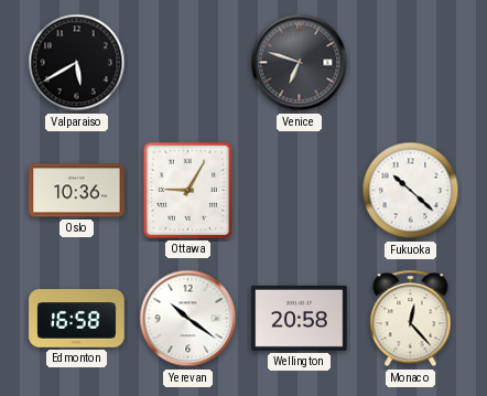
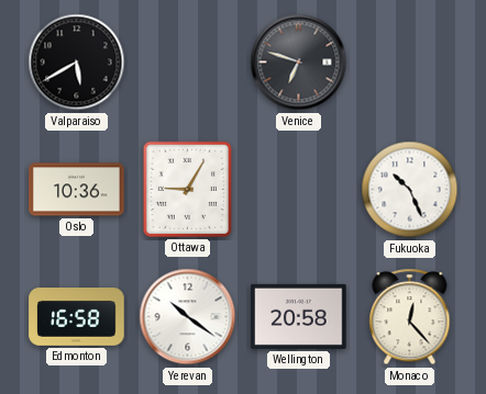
Fukuoka: 10:22 -> 10:26 (410, 190)
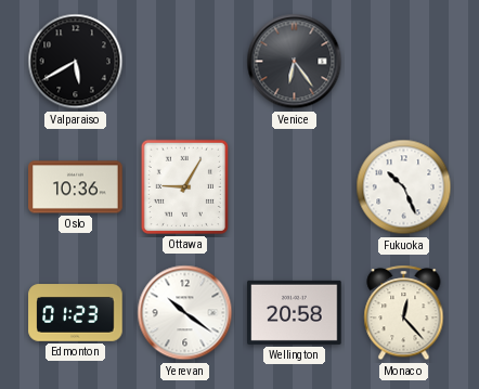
Venice: 6:48 -> 6:24 (295, 62)
Edmonton: 16:58 -> 01:23 (76, 313)
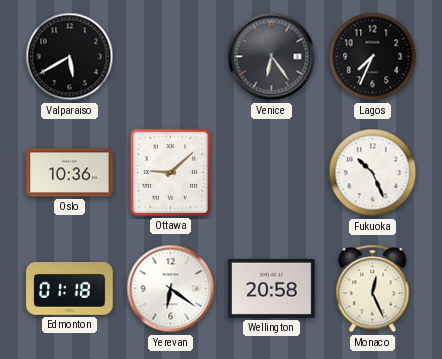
Lagos: none -> 7:34 (373, 57)
Ottawa: 9:05 -> 9:08 (170, 172)
Edmonton: 01:23 -> 01:18 (70, 289)
Yerevan: 10:21 -> 6:21 (171, 289)
Monaco: 12:23 -> 12:26 (373, 289)
